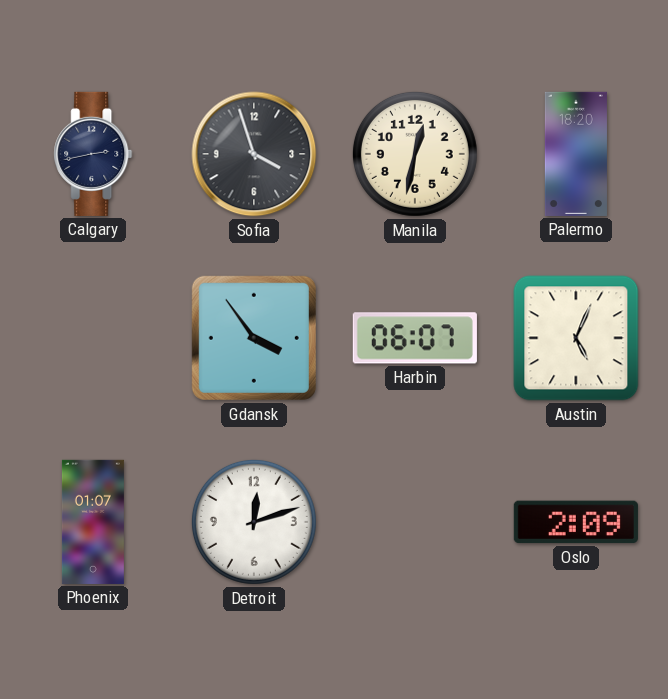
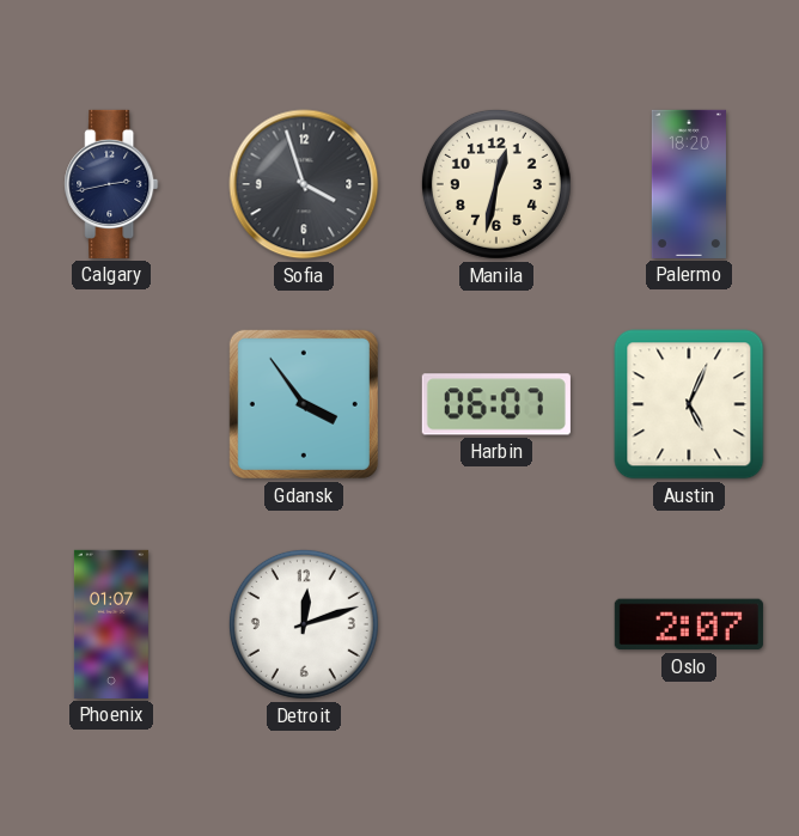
Oslo: 2:09 -> 2:07 (689, 624)
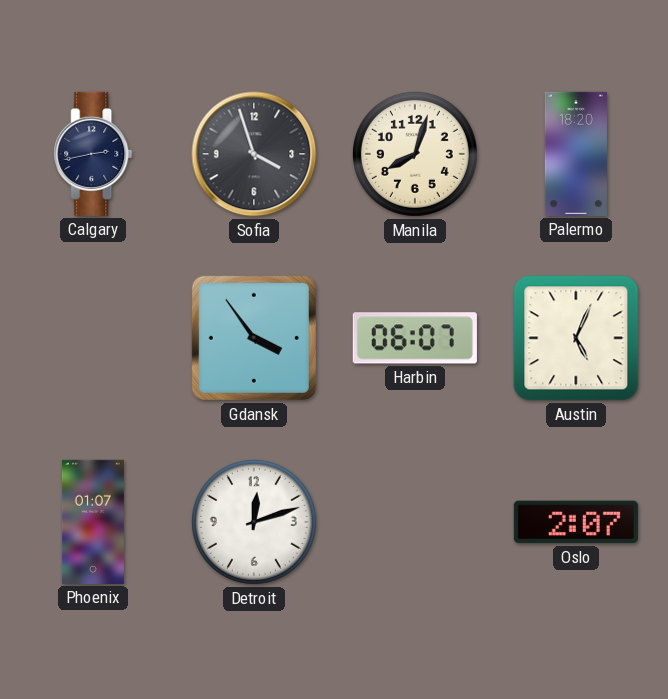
Manila: 12:32 -> 8:03 (415, 154)
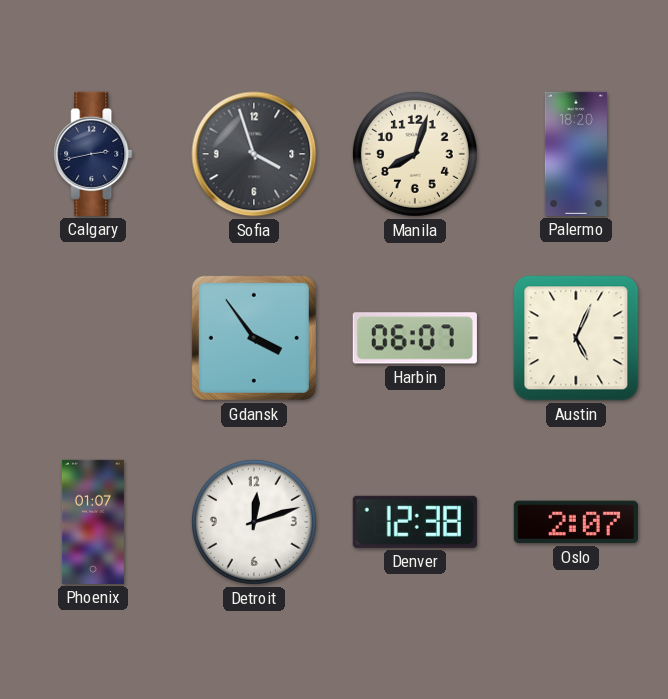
Denver: none -> 12:38 (415, 522)
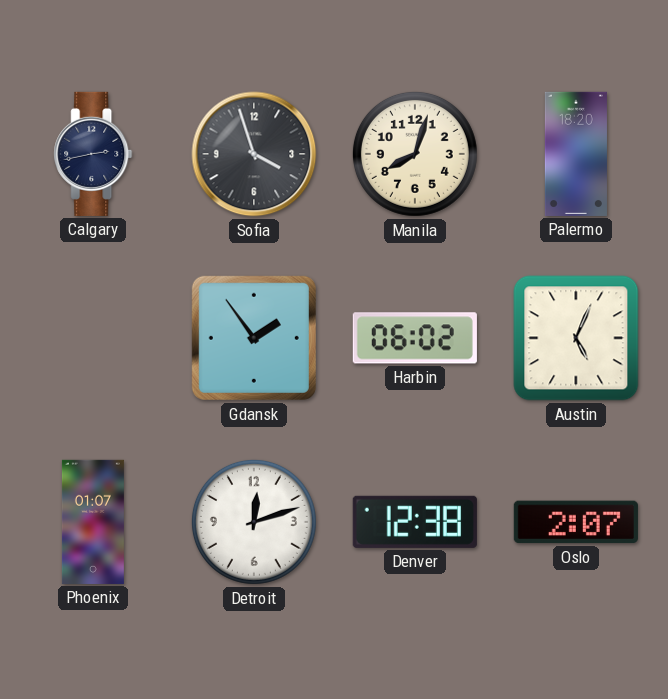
Gdansk: 3:54 -> 1:54 (254, 338)
Harbin: 06:07 -> 06:02 (415, 338)
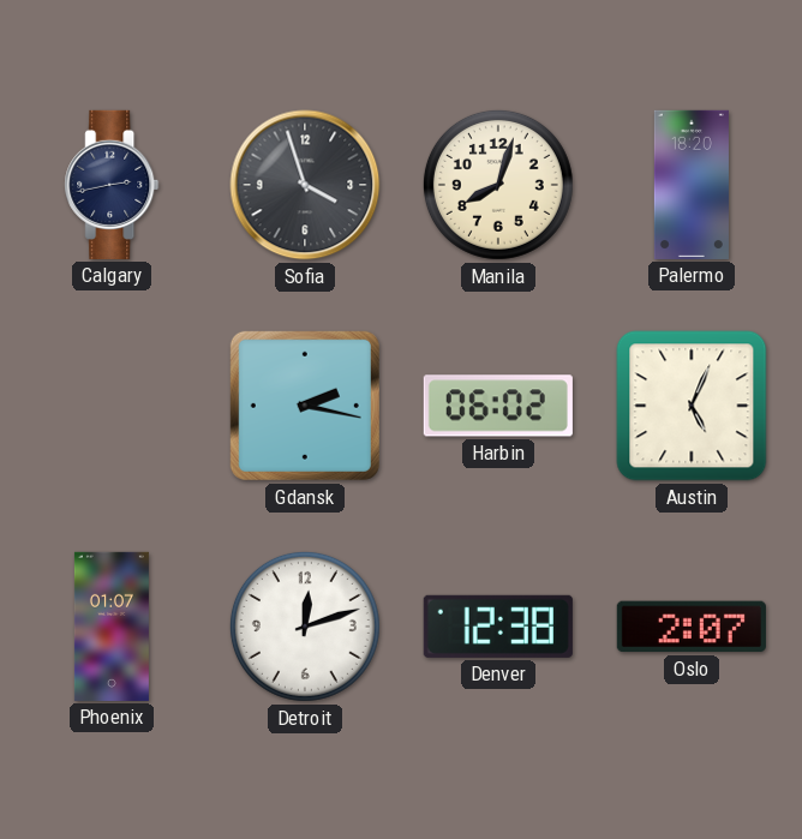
Gdansk: 1:54 -> 2:17 (305, 406)
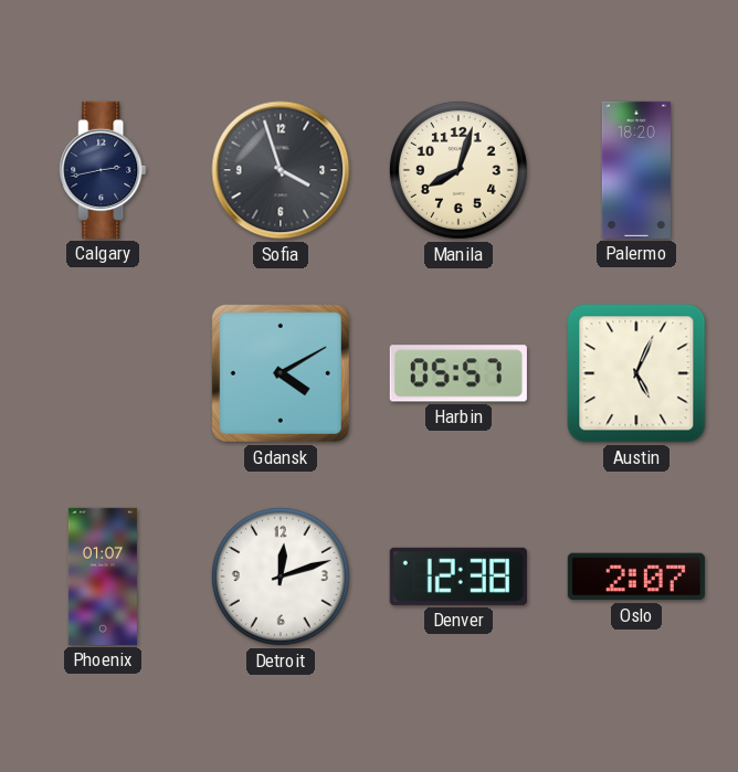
Gdansk: 2:17 -> 4:10 (281, 373)
Harbin: 06:02 -> 05:57 (458, 373)
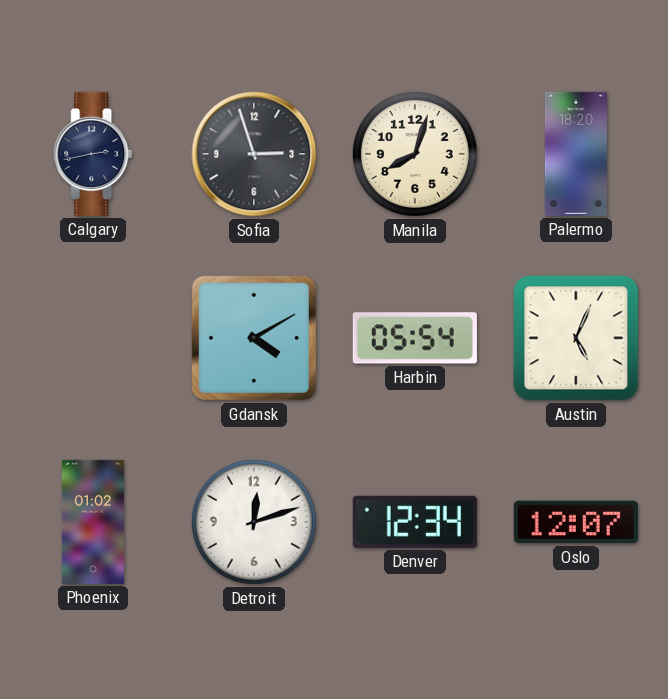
Sofia: 3:57 -> 2:57 (254, 154)
Harbin: 05:57 -> 05:54 (415, 338)
Phoenix: 01:07 -> 01:02 (93, 522)
Denver: 12:38 -> 12:34 (415, 522)
Oslo: 2:07 -> 12:07 (576, 522)
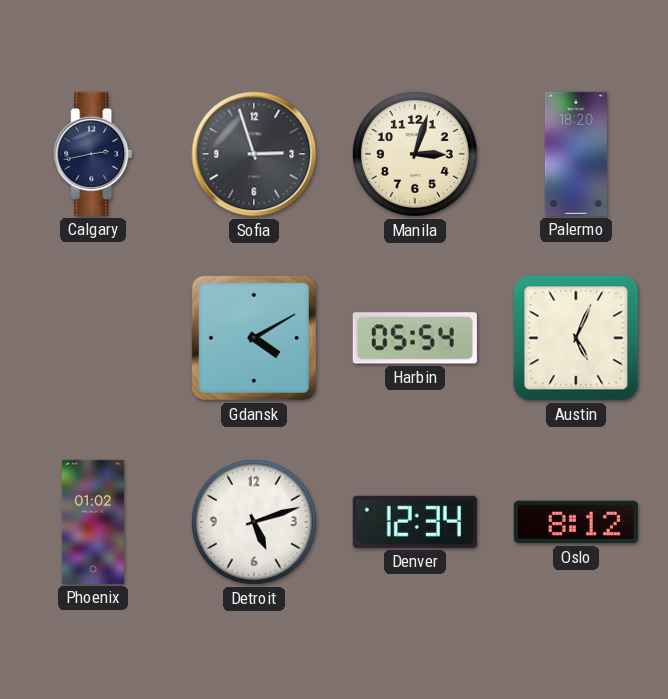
Manila: 8:03 -> 3:03 (415, 154)
Detroit: 12:12 -> 5:12 (254, 522)
Oslo: 12:07 -> 8:12 (576, 522)
